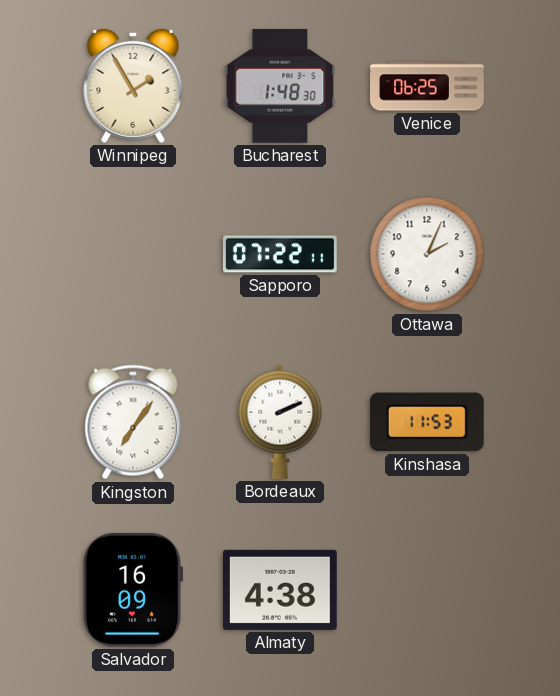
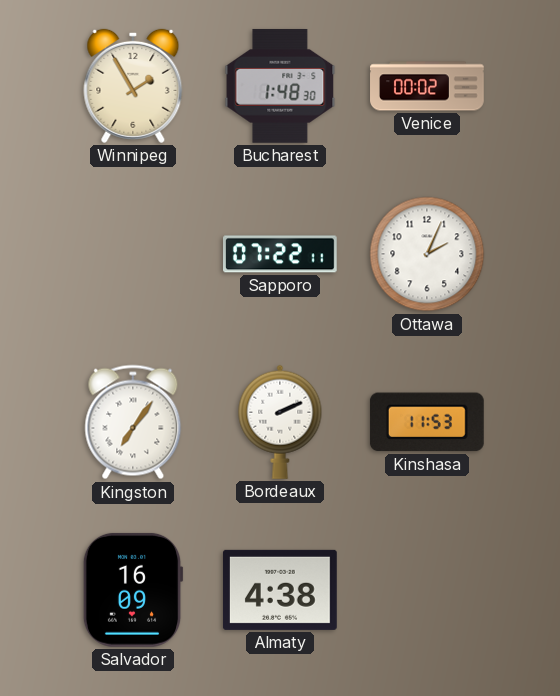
Venice: 06:25 -> 00:02 (427, 86)
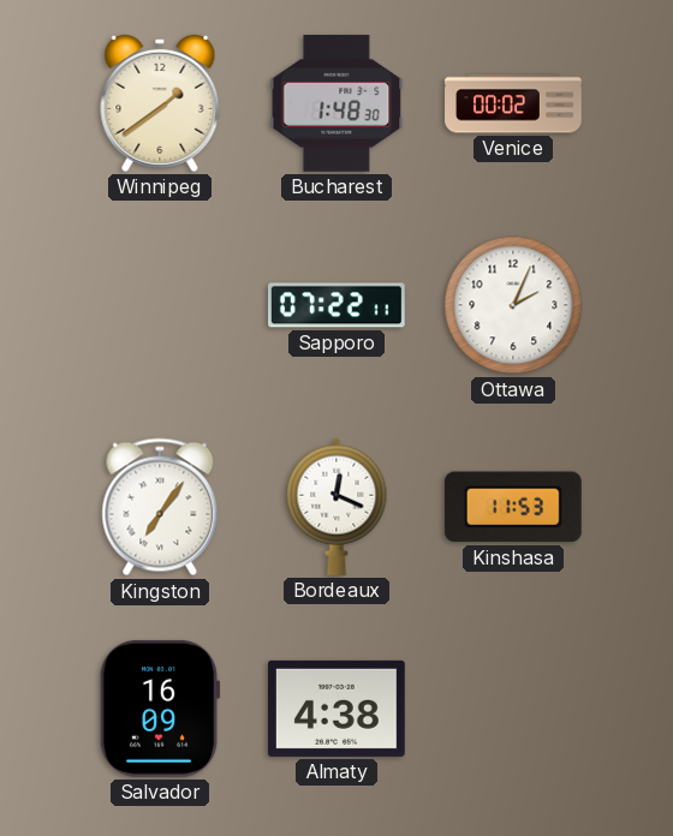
Winnipeg: 1:55 -> 1:39 (160, 103)
Bordeaux: 2:11 -> 12:19 (336, 507)
